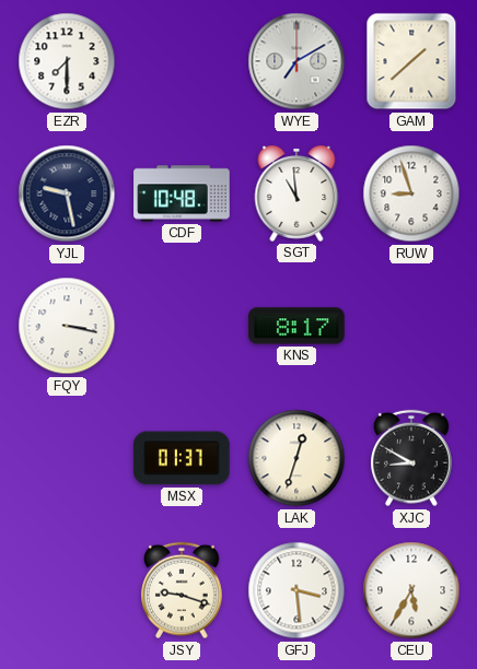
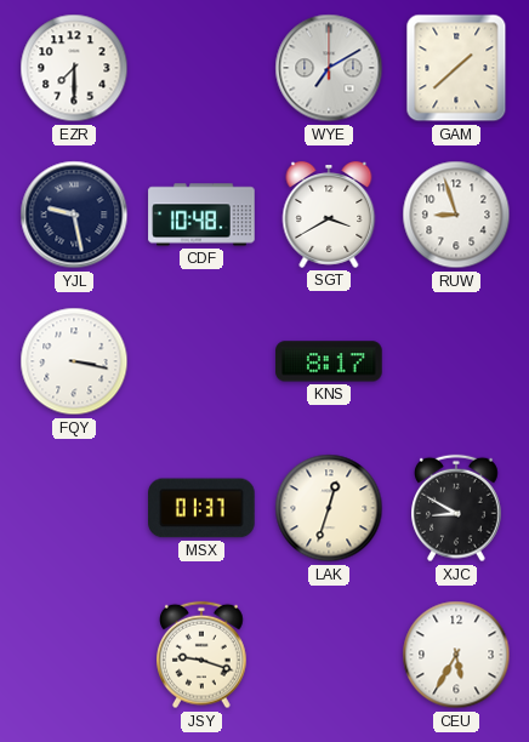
SGT: 10:59 -> 3:40 (329, 215)
GFJ: 3:29 -> none (296, 590)
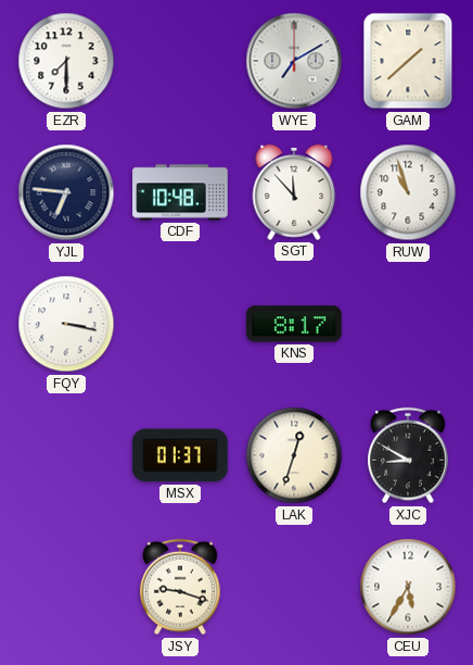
YJL: 9:28 -> 6:46 (66, 192)
SGT: 3:40 -> 11:53 (294, 192)
RUW: 8:57 -> 10:57 (408, 192)
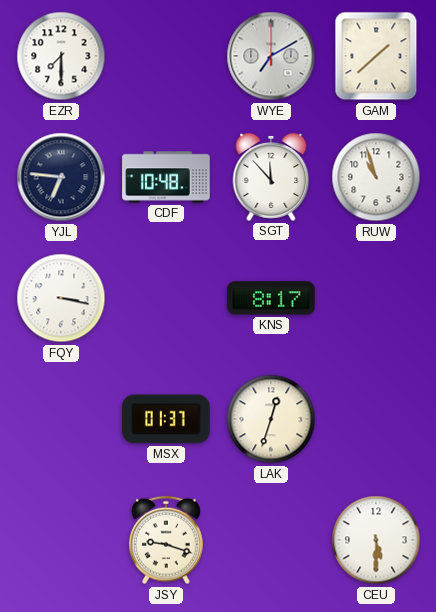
XJC: 8:50 -> none (409, 455)
CEU: 5:35 -> 5:30 (376, 540)
